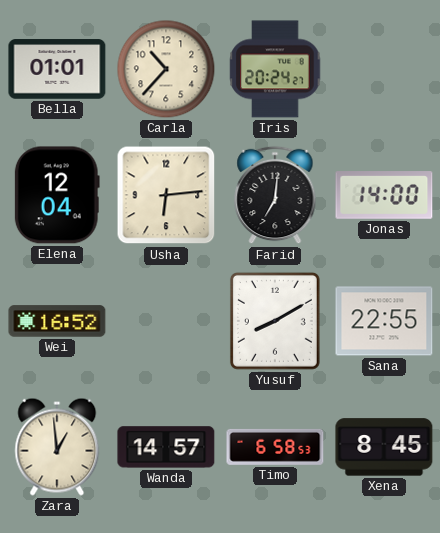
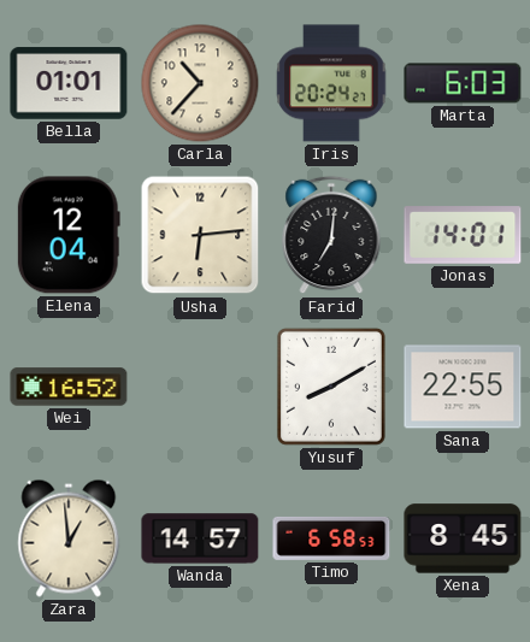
Marta: none -> 6:03 (463, 83)
Jonas: 14:00 -> 14:01 (463, 235)
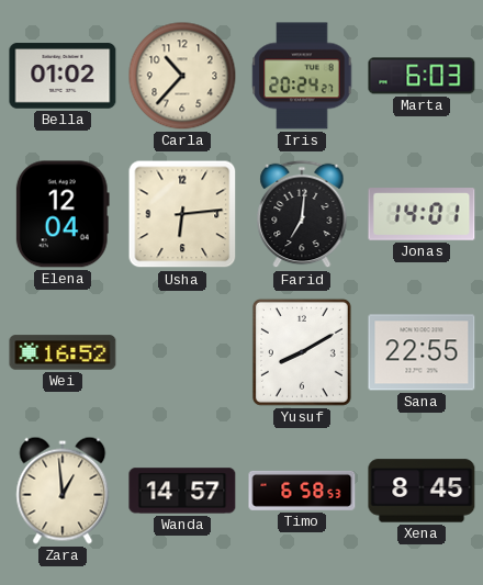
Bella: 01:01 -> 01:02 (63, 76)
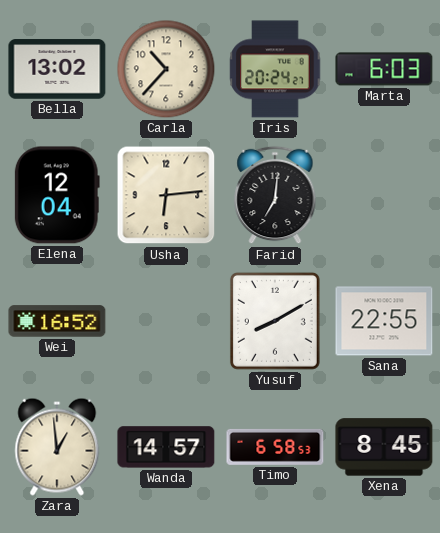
Bella: 01:02 -> 13:02 (57, 69)
Jonas: 14:01 -> none (422, 214)
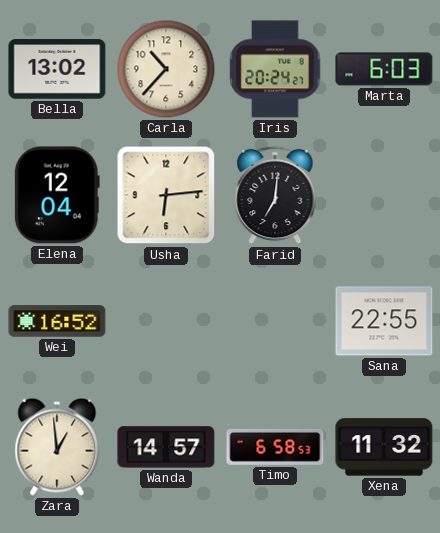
Yusuf: 8:10 -> none (275, 321)
Xena: 8:45 -> 11:32 (384, 447)
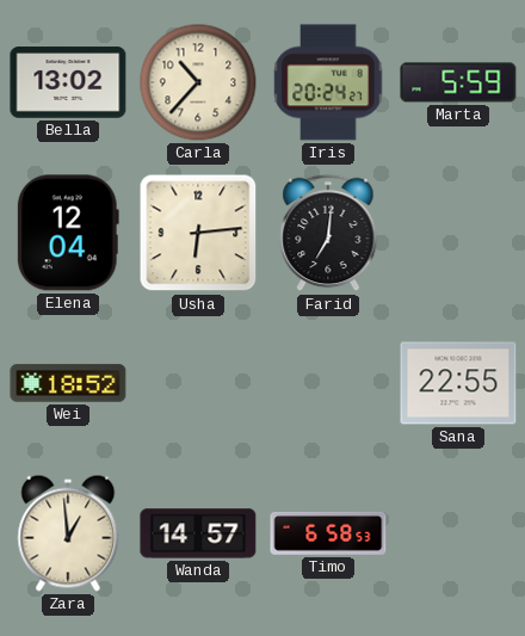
Marta: 6:03 -> 5:59 (458, 82)
Wei: 16:52 -> 18:52 (68, 383)
Xena: 11:32 -> none (384, 447)
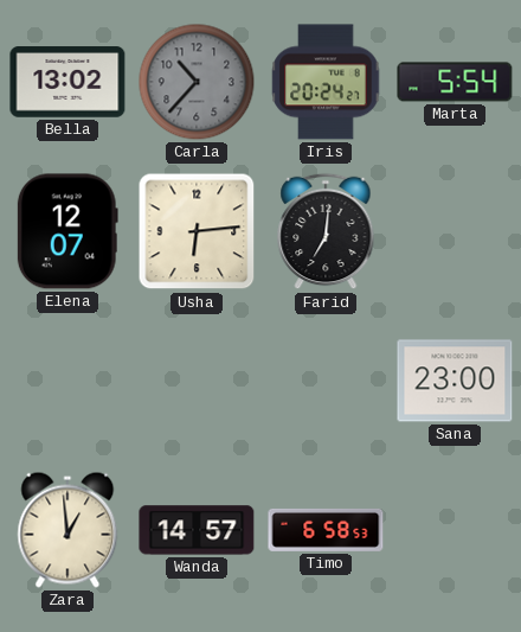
Carla dial: cream -> grey (197, 82)
Marta: 5:59 -> 5:54 (455, 82)
Elena: 12:04 -> 12:07 (67, 231)
Wei: 18:52 -> none (68, 383)
Sana: 22:55 -> 23:00 (455, 381)
